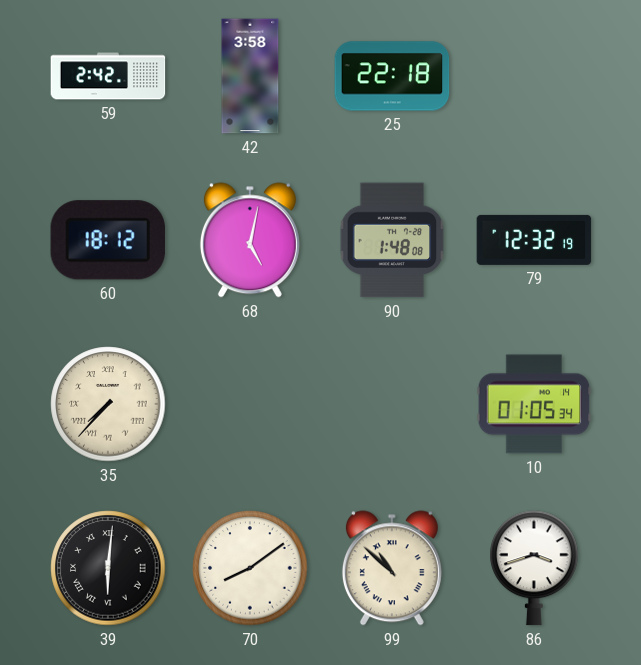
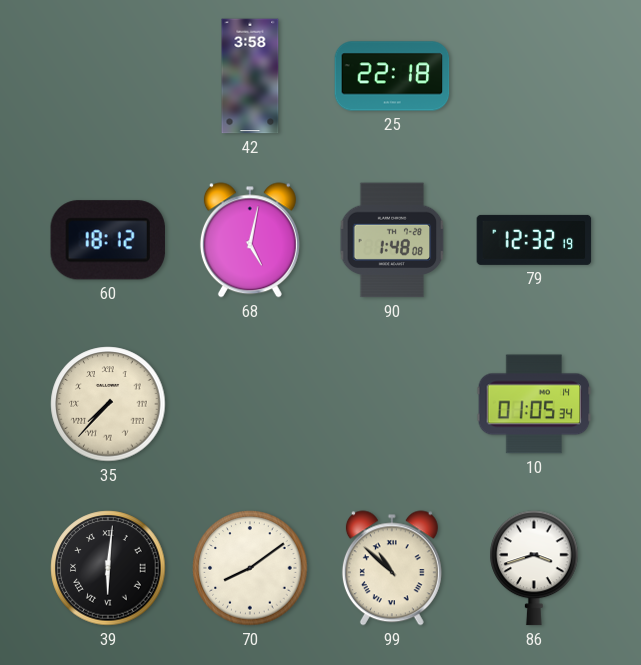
59: 2:42 -> none (108, 76)
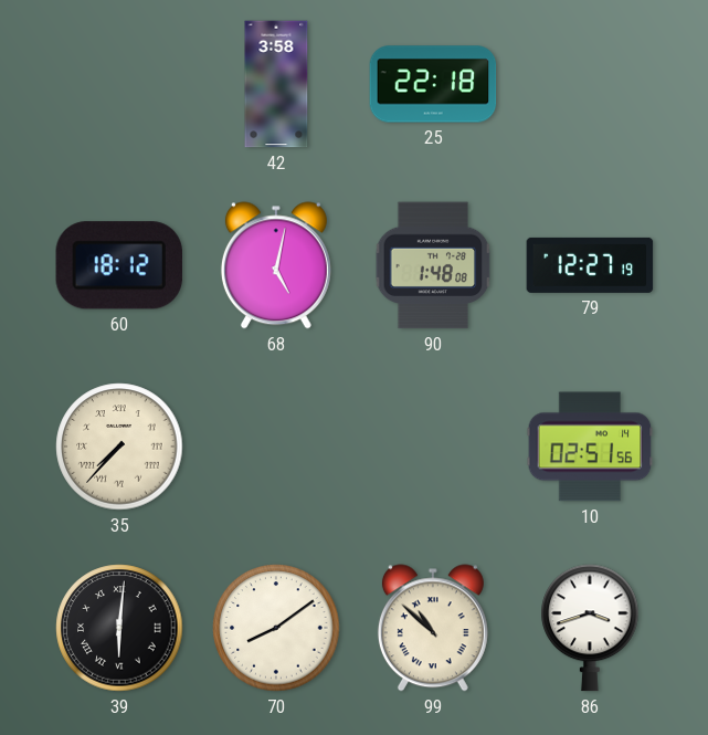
79: 12:32 -> 12:27 (590, 265)
10: 01:05 -> 02:51 (590, 447)
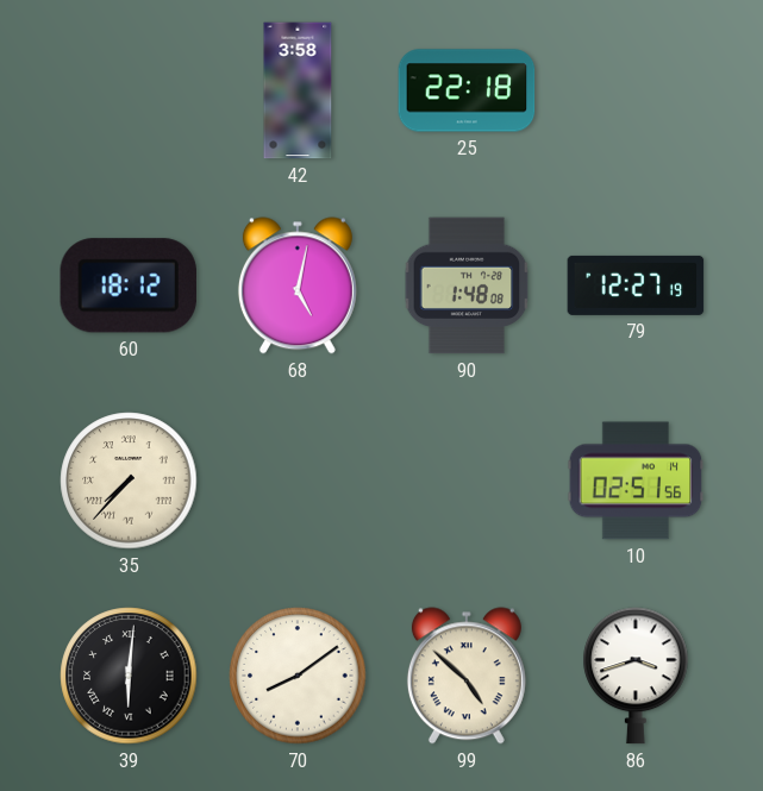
99: 10:52 -> 4:52 (467, 676)
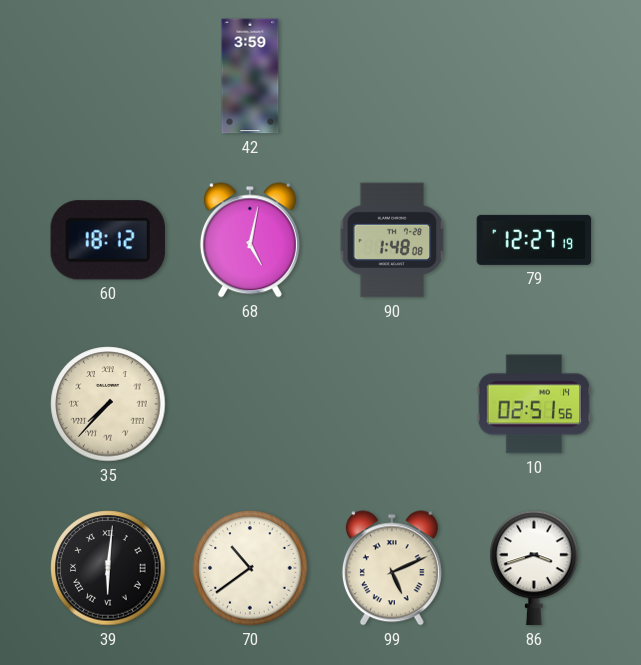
42: 3:58 -> 3:59 (250, 76)
25: 22:18 -> none (467, 90)
70: 8:09 -> 10:39 (250, 568)
99: 4:52 -> 5:11 (392, 568)
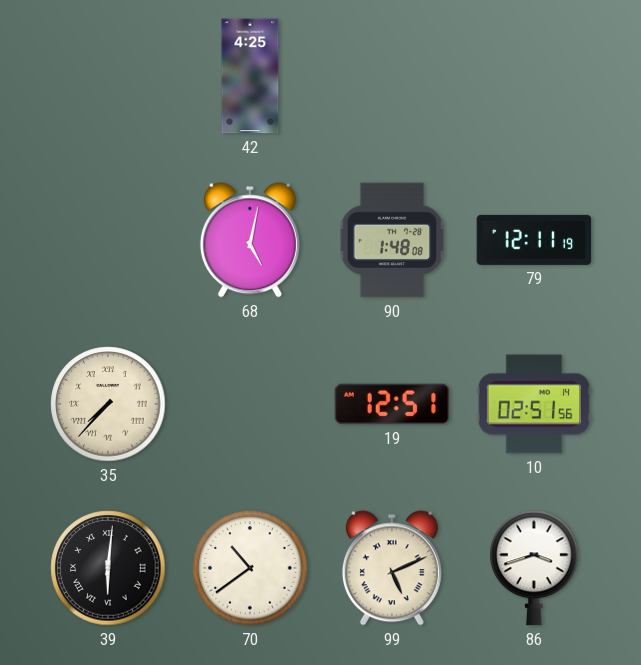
42: 3:59 -> 4:25 (250, 76)
60: 18:12 -> none (108, 240)
79: 12:27 -> 12:11 (534, 240)
19: none -> 12:51 (392, 404)
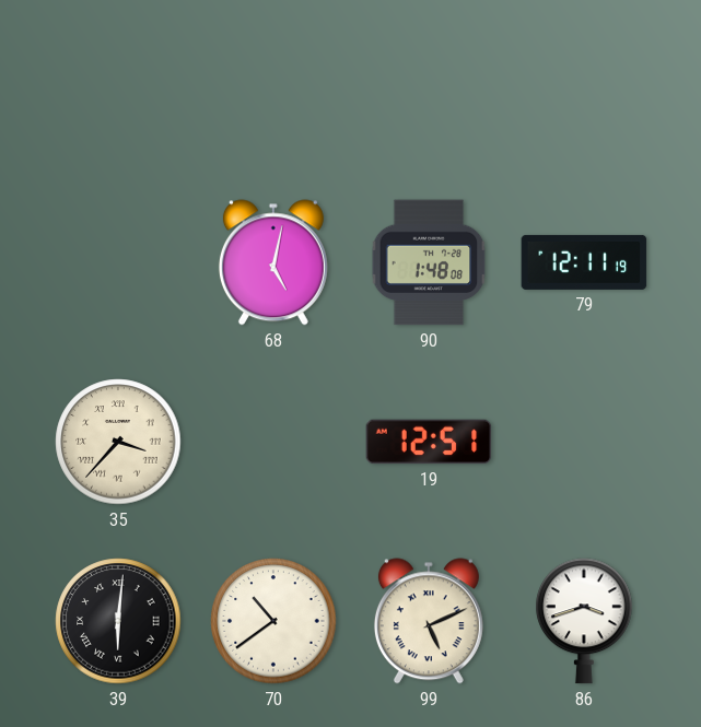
42: 4:25 -> none (250, 76)
35: 7:37 -> 3:37 (118, 442)
10: 02:51 -> none (534, 404)
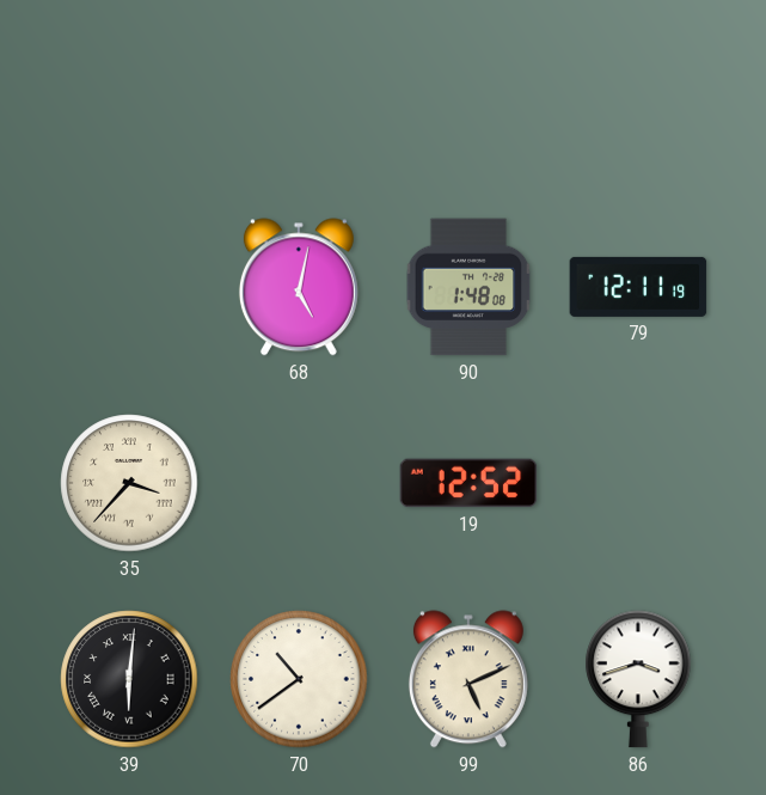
19: 12:51 -> 12:52 (468, 483)
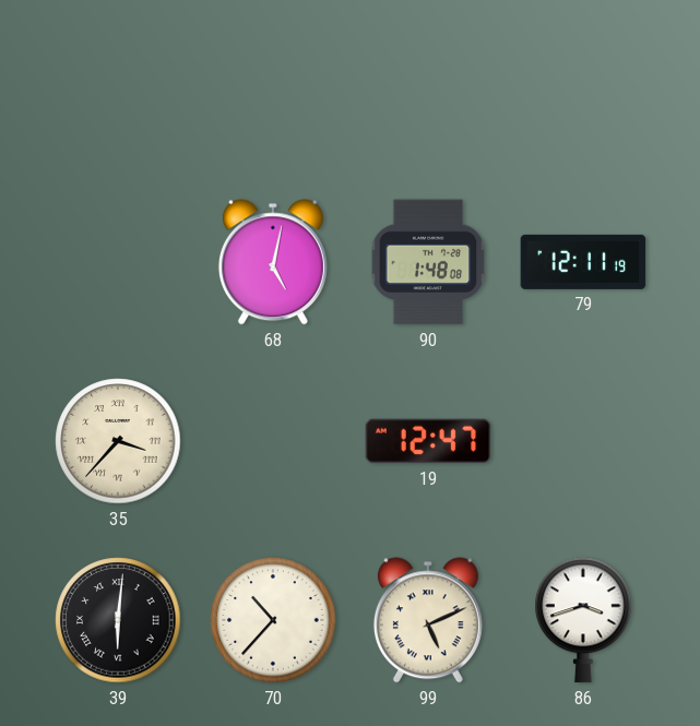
19: 12:52 -> 12:47 (428, 441)
70: 10:39 -> 10:37 (273, 620)
